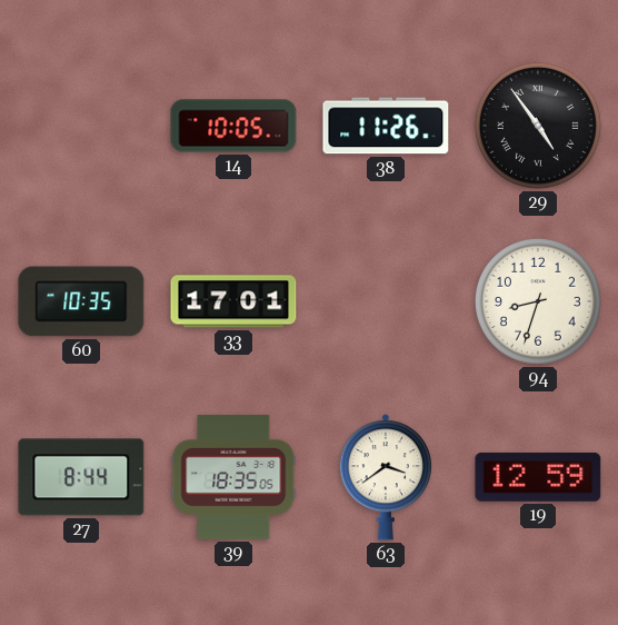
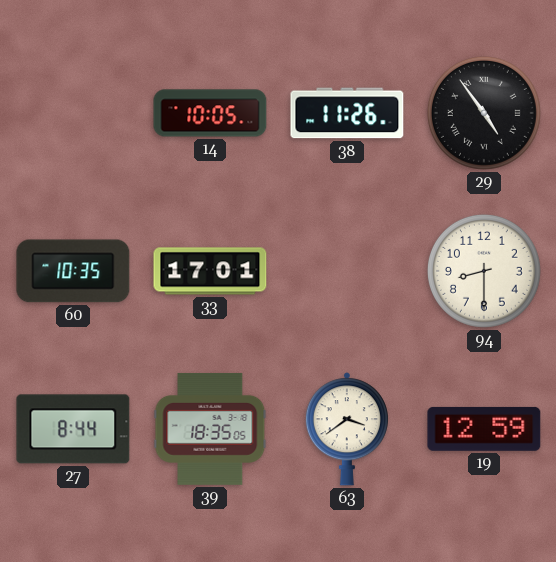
94: 8:33 -> 8:30 (484, 271)
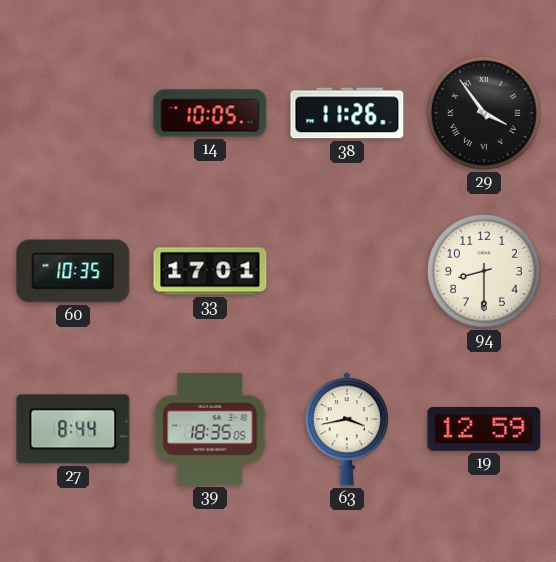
29: 4:54 -> 3:54 (484, 113)
63: 3:39 -> 3:43 (347, 429)
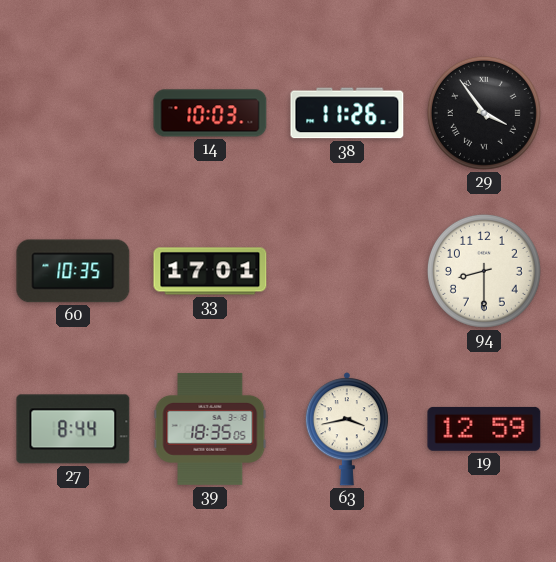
14: 10:05 -> 10:03 (210, 113)
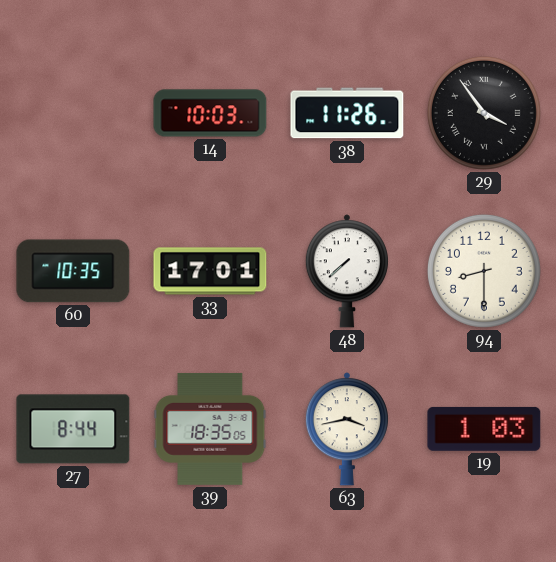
48: none -> 7:38 (347, 271)
19: 12:59 -> 1:03 (484, 429)
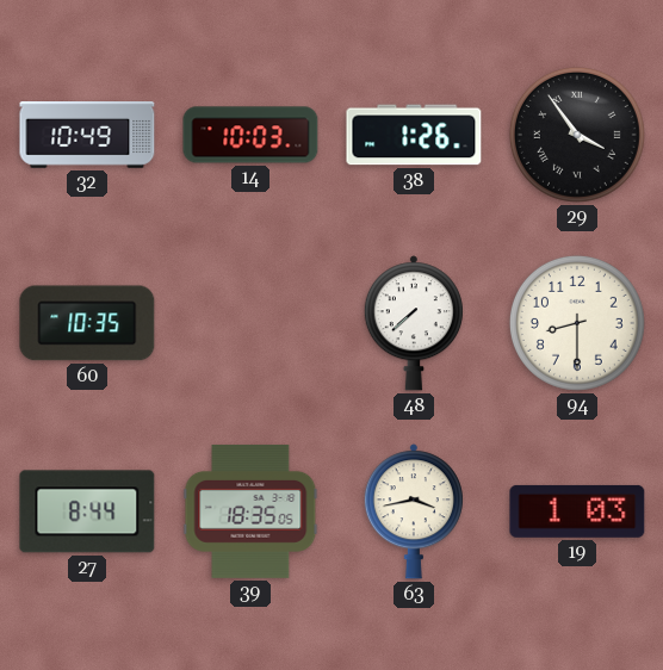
32: none -> 10:49 (87, 136)
38: 11:26 -> 1:26 (414, 135)
33: 17:01 -> none (210, 271)
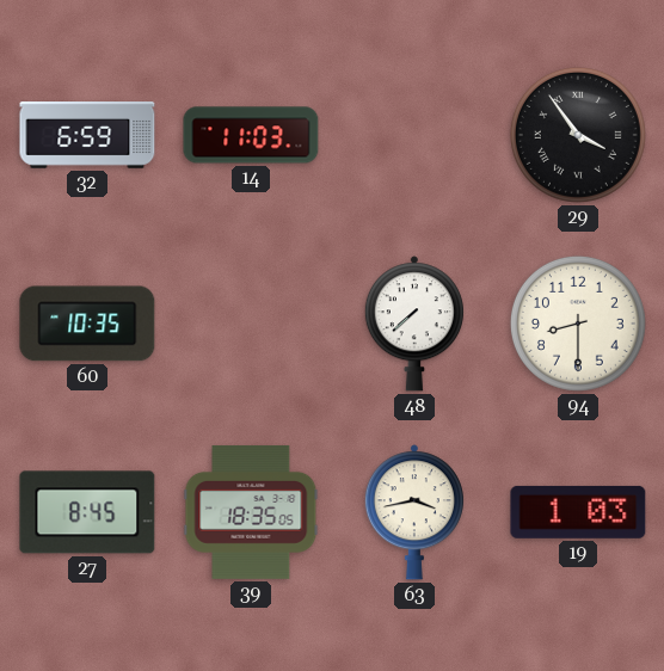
32: 10:49 -> 6:59 (87, 136)
14: 10:03 -> 11:03 (251, 135)
38: 1:26 -> none (414, 135)
27: 8:44 -> 8:45 (87, 512)
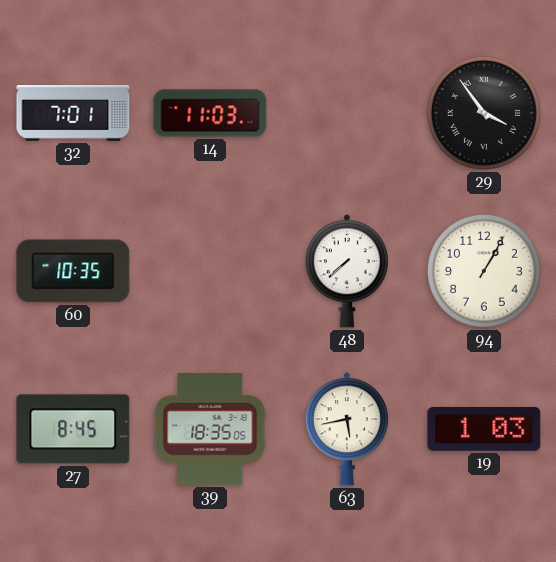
32: 6:59 -> 7:01 (73, 114)
94: 8:30 -> 1:05 (484, 271)
63: 3:43 -> 5:43 (347, 429)
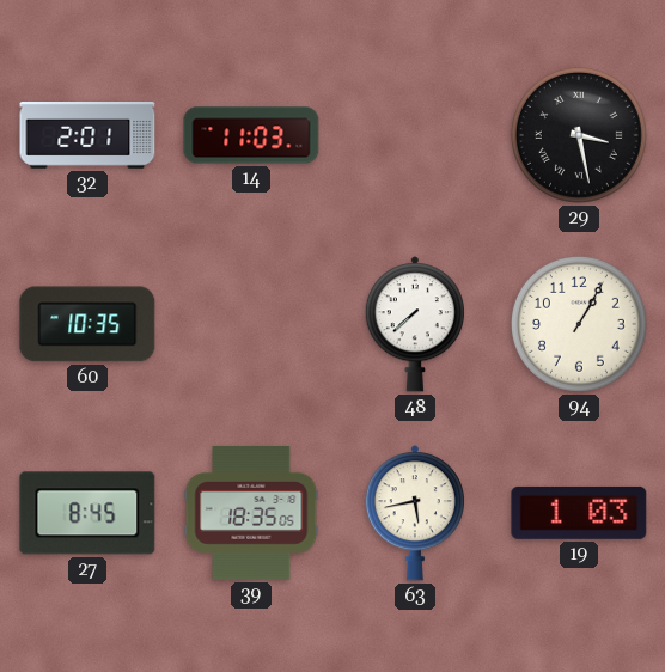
32: 7:01 -> 2:01 (87, 136)
29: 3:54 -> 3:28 (579, 135)
